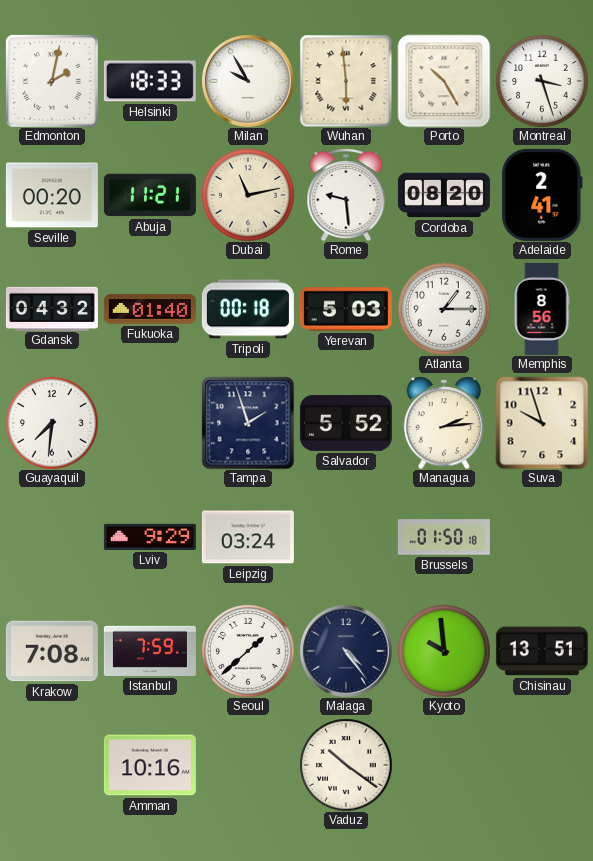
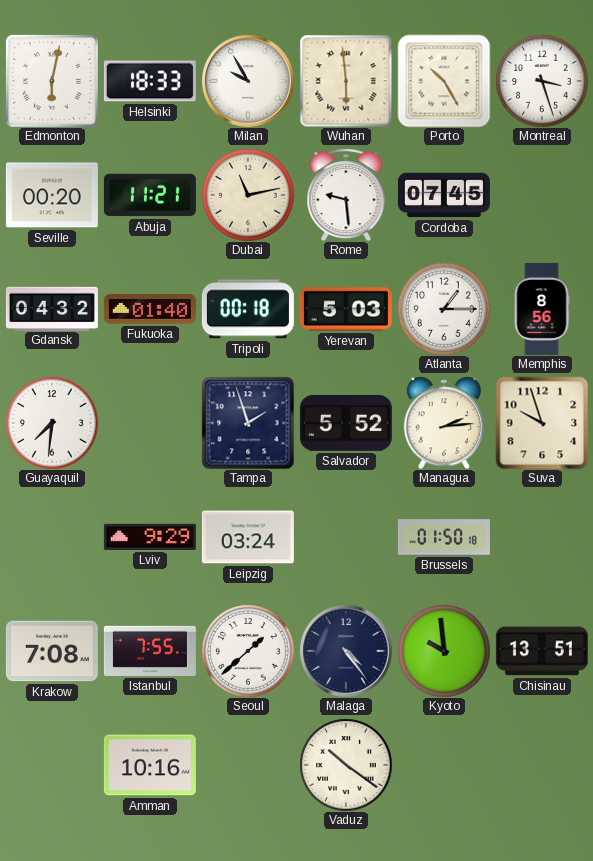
Edmonton: 2:02 -> 6:02 (52, 81)
Cordoba: 08:20 -> 07:45 (444, 195)
Adelaide: 2:41 -> none (543, 195)
Istanbul: 7:59 -> 7:55 (150, 651)
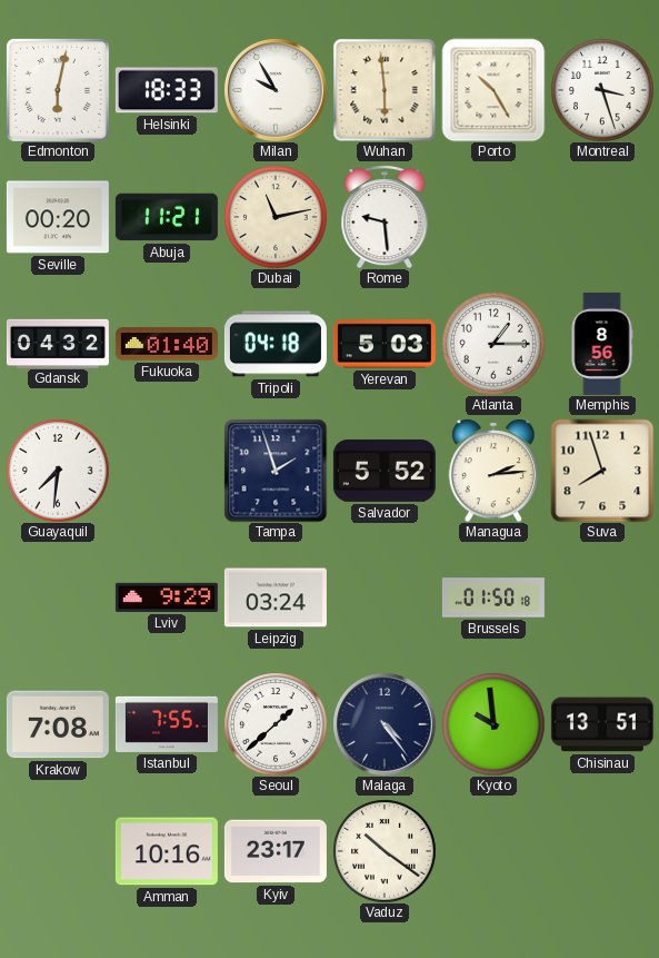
Cordoba: 07:45 -> none (444, 195)
Tripoli: 00:18 -> 04:18 (276, 344)
Suva: 9:57 -> 7:57 (602, 471)
Kyiv: none -> 23:17 (276, 851)
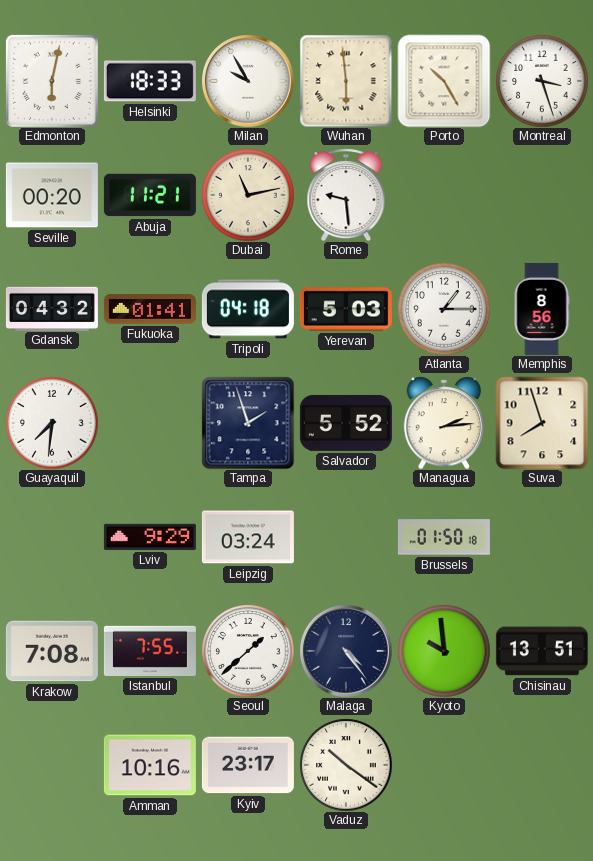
Fukuoka: 01:40 -> 01:41 (150, 309)
